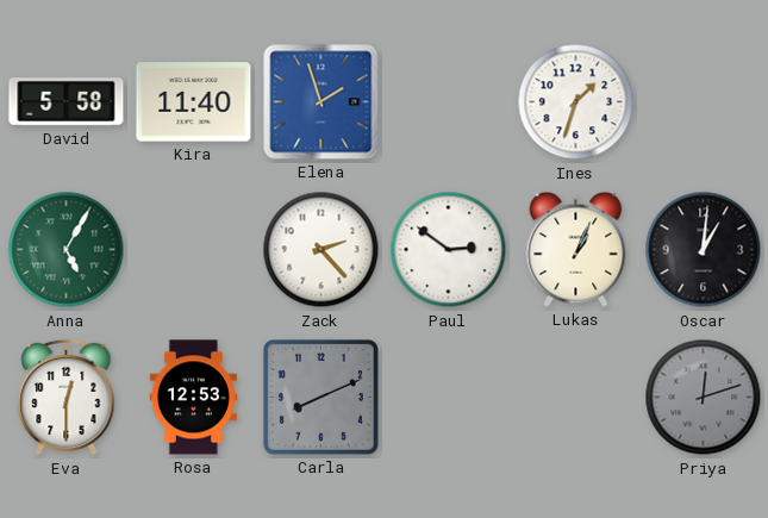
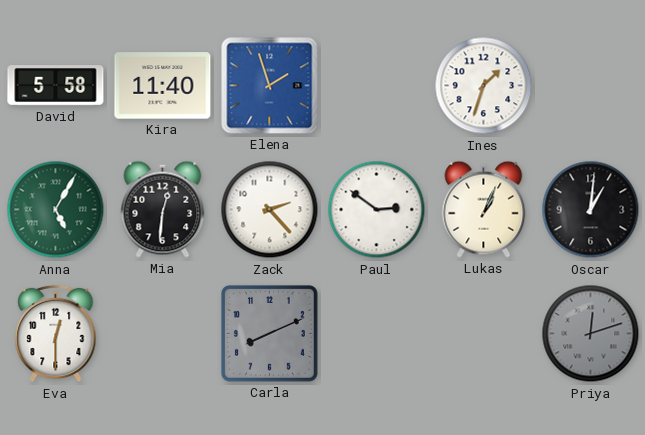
Mia: none -> 12:31 (163, 209)
Rosa: 12:53 -> none (193, 398)
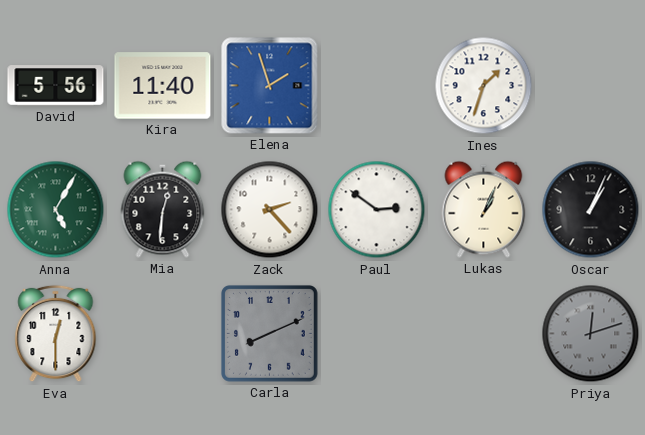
David: 5:58 -> 5:56 (56, 86)
Oscar: 1:01 -> 1:04 (591, 210)
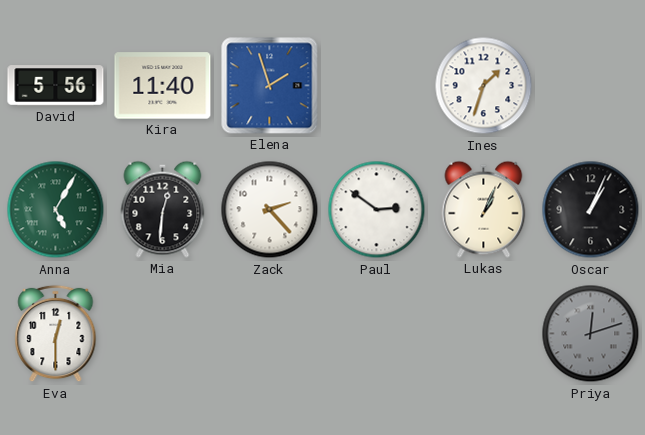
Carla: 8:11 -> none (270, 334)
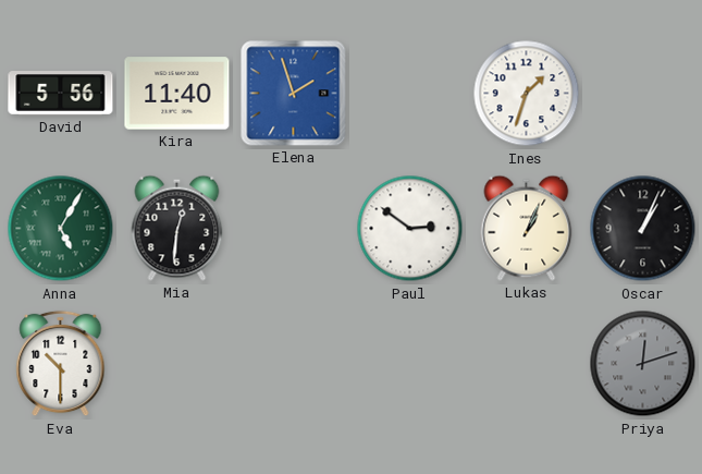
Zack: 2:23 -> none (270, 210)
Eva: 12:30 -> 10:30 (61, 364)
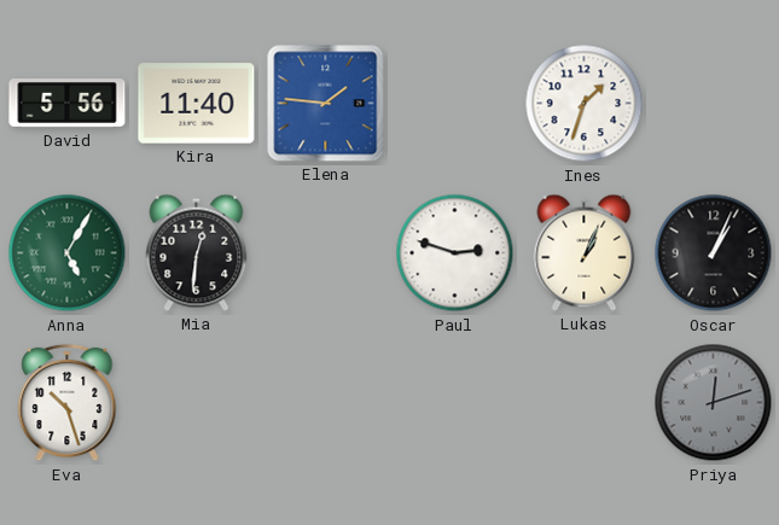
Elena: 1:57 -> 1:46 (326, 104)
Paul: 2:51 -> 2:48 (455, 253)
Eva: 10:30 -> 10:27 (68, 403)
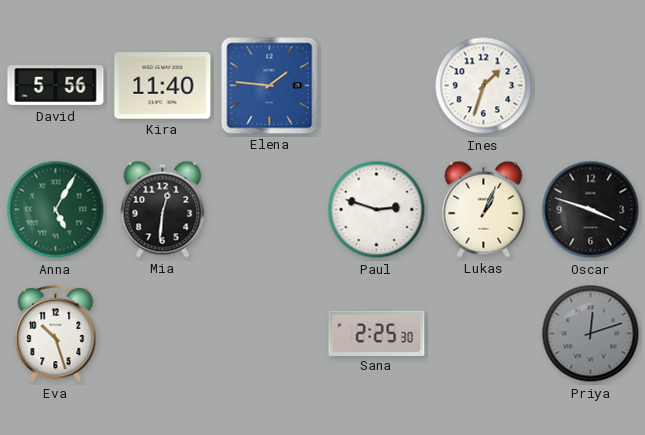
Oscar: 1:04 -> 3:48 (591, 210)
Sana: none -> 2:25 (377, 333)
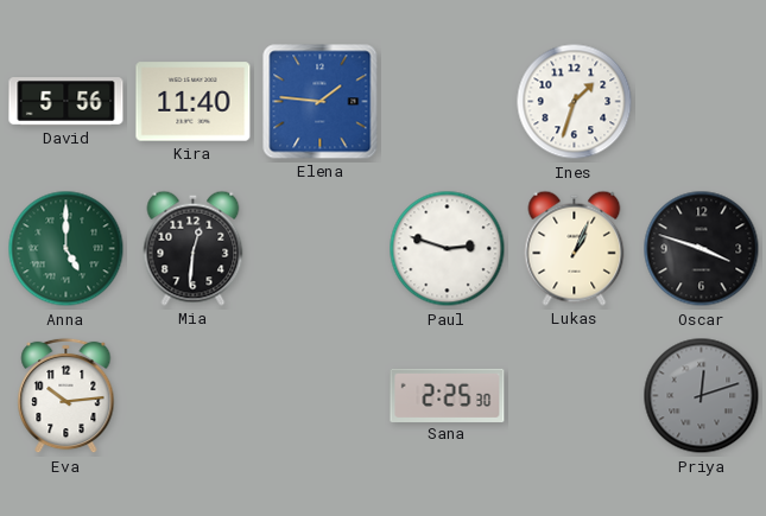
Anna: 5:05 -> 5:00 (67, 249)
Eva: 10:27 -> 10:14 (67, 396)
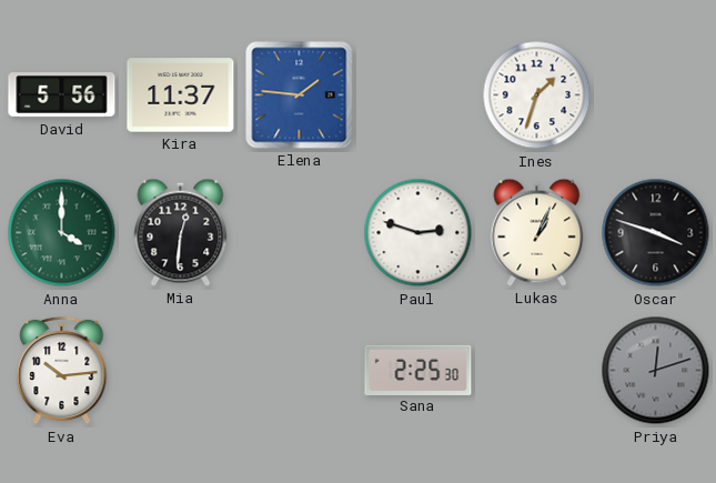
Kira: 11:40 -> 11:37 (181, 95)
Anna: 5:00 -> 4:00 (62, 233)
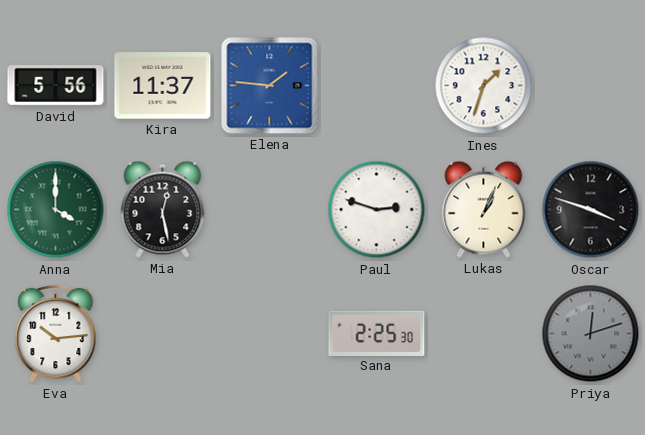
Mia: 12:31 -> 12:28 (163, 209)
